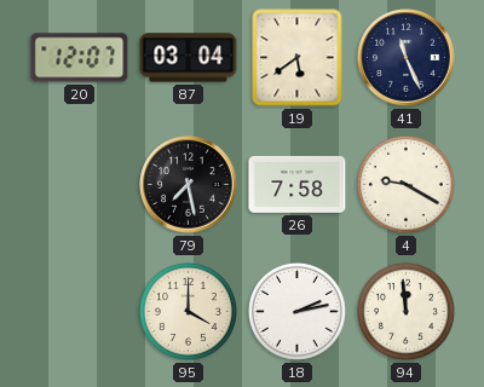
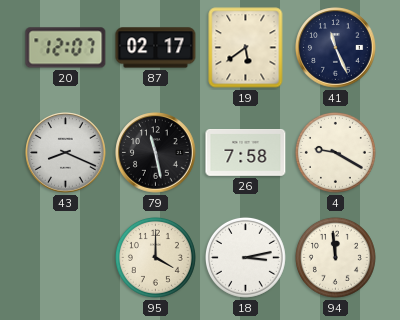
87: 03:04 -> 02:17 (156, 48)
43: none -> 8:19 (66, 153)
79: 7:28 -> 11:28 (156, 153)
18: 2:13 -> 3:13 (245, 257)
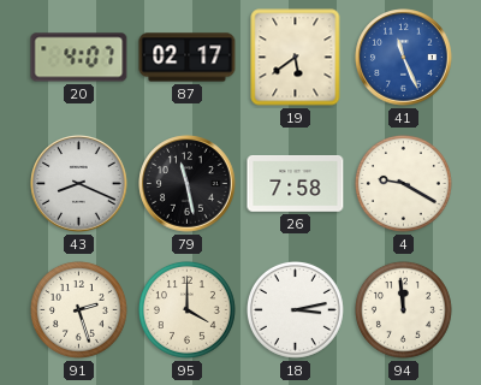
20: 12:07 -> 4:07 (79, 58)
41 dial: navy -> blue (404, 58)
91: none -> 2:27 (78, 309)
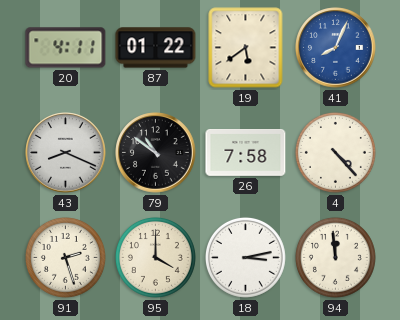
20: 4:07 -> 4:11 (66, 48)
87: 02:17 -> 01:22 (156, 48)
41: 11:26 -> 8:04 (336, 48)
79: 11:28 -> 10:51 (156, 153)
4: 9:20 -> 4:23 (335, 152)
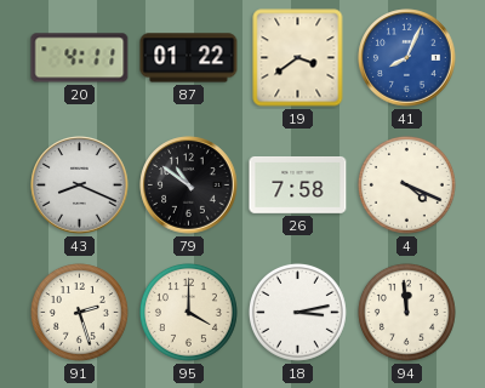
19: 5:39 -> 3:39 (298, 58)
4: 4:23 -> 4:19 (406, 184)
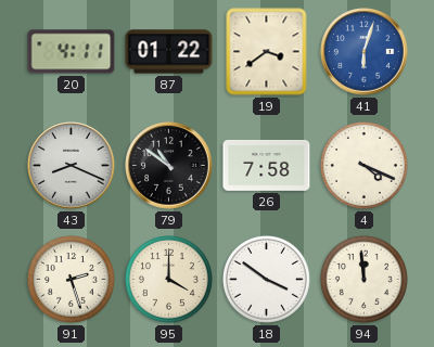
41: 8:04 -> 6:03 (365, 52)
18: 3:13 -> 3:51 (266, 279)
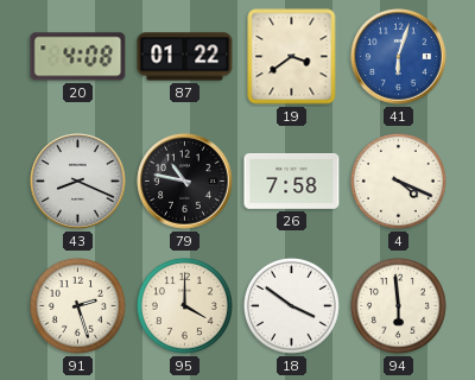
20: 4:11 -> 4:08 (78, 57)
79: 10:51 -> 10:47 (185, 182)
94: 11:59 -> 5:59 (398, 305)
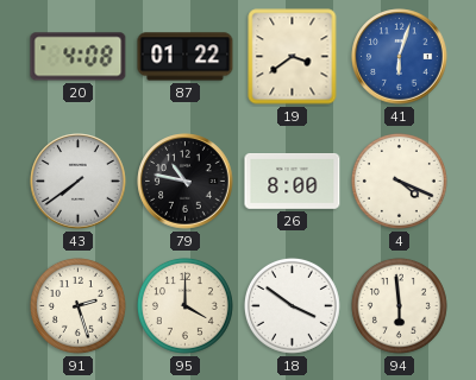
43: 8:19 -> 7:39 (79, 182)
26: 7:58 -> 8:00 (293, 182)
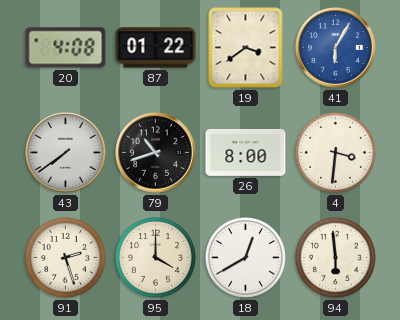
41: 6:03 -> 6:05 (336, 48)
79: 10:47 -> 10:42 (156, 153)
4: 4:19 -> 3:31 (335, 152)
18: 3:51 -> 12:40 (245, 257)
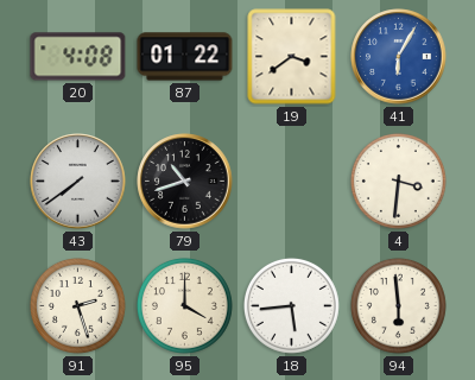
26: 8:00 -> none (246, 153)
18: 12:40 -> 5:44 (291, 305)
